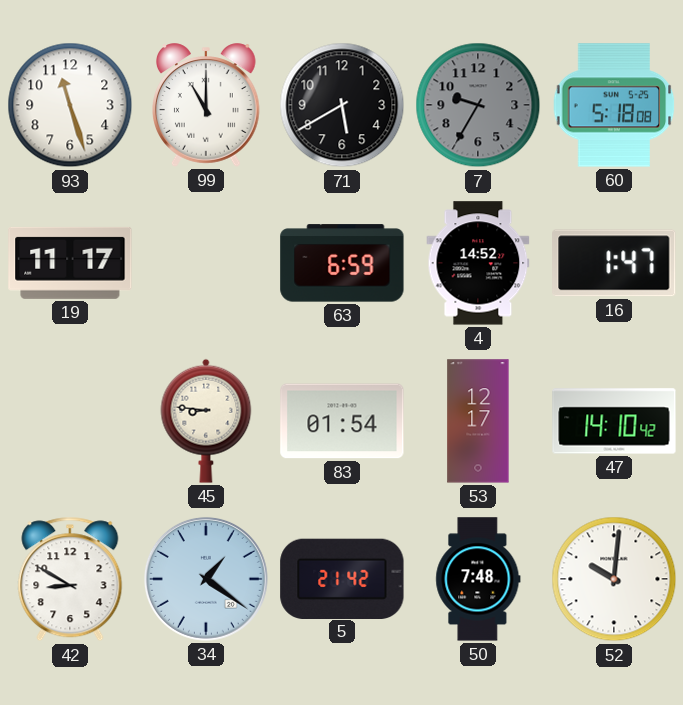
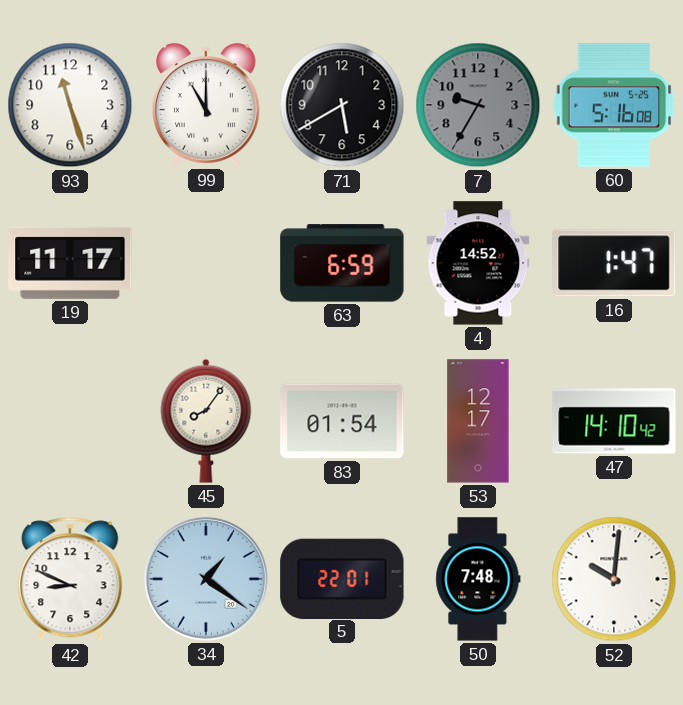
60: 5:18 -> 5:16 (614, 105)
45: 8:46 -> 8:06 (206, 421)
42: 8:50 -> 8:49 (70, 579)
5: 21:42 -> 22:01 (342, 578)
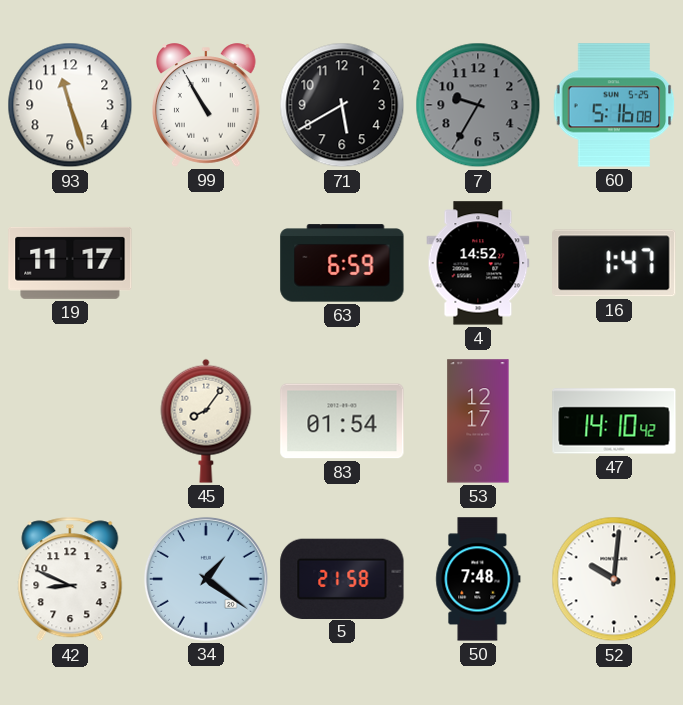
99: 11:00 -> 10:55 (207, 105)
5: 22:01 -> 21:58 (342, 578)
